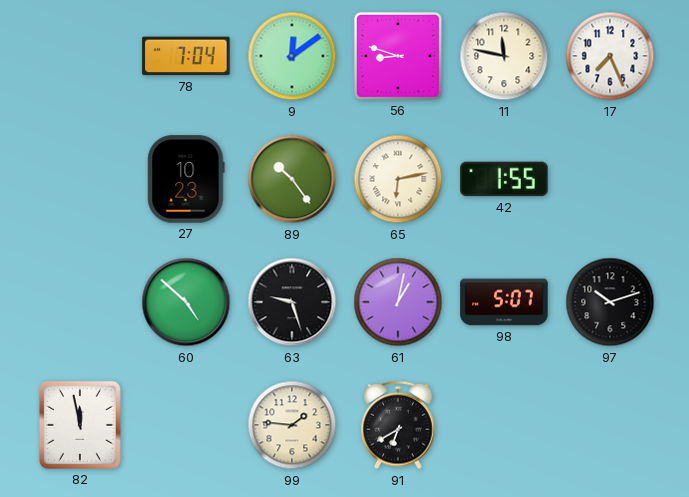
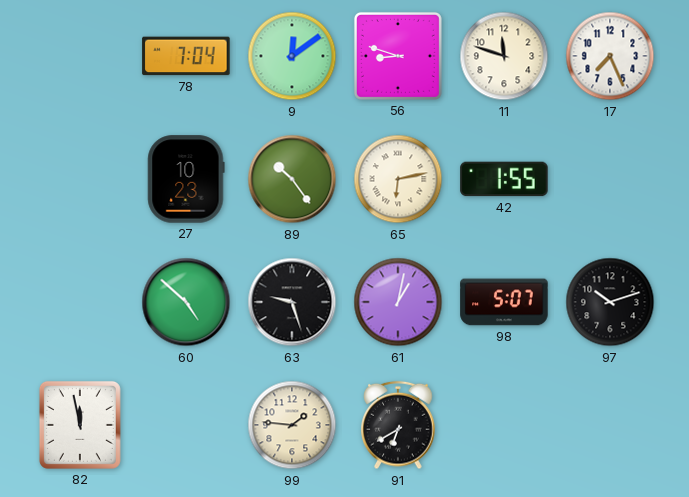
11: 11:47 -> 11:48 (504, 56)
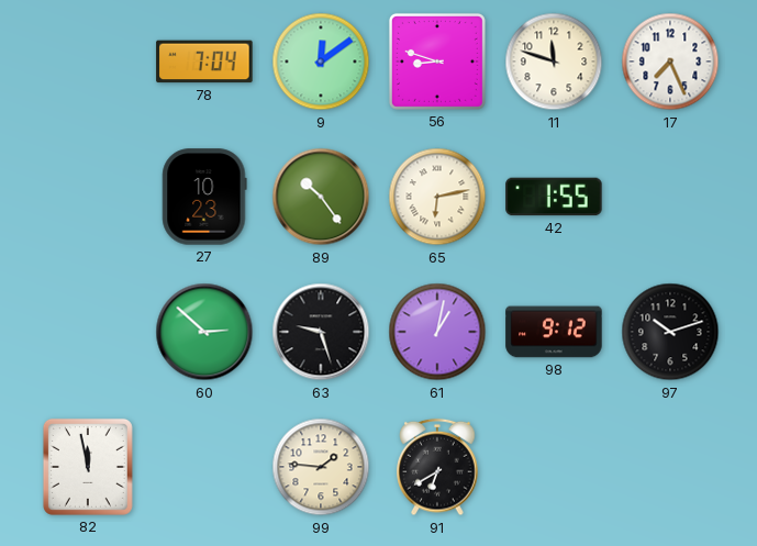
60: 4:52 -> 2:52 (204, 332)
98: 5:07 -> 9:12 (554, 332)
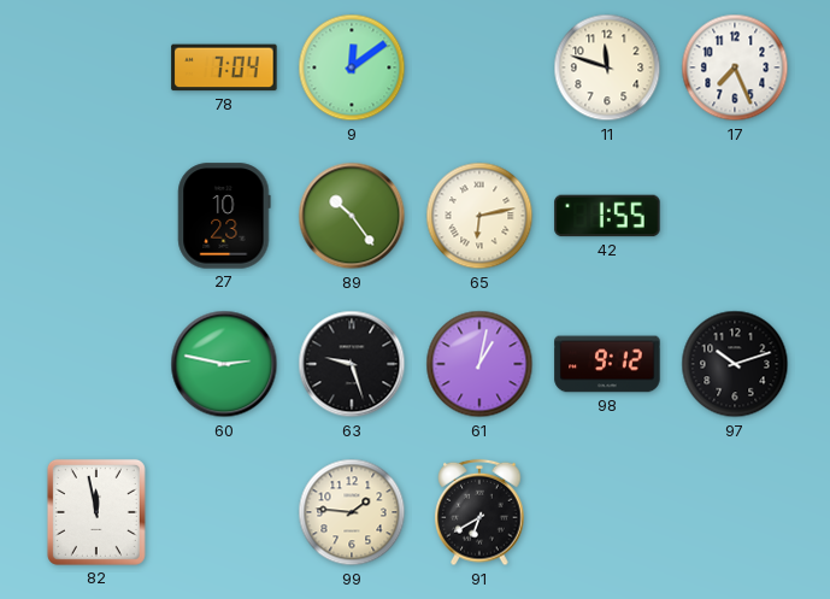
56: 8:48 -> none (437, 62)
60: 2:52 -> 2:47 (224, 364)
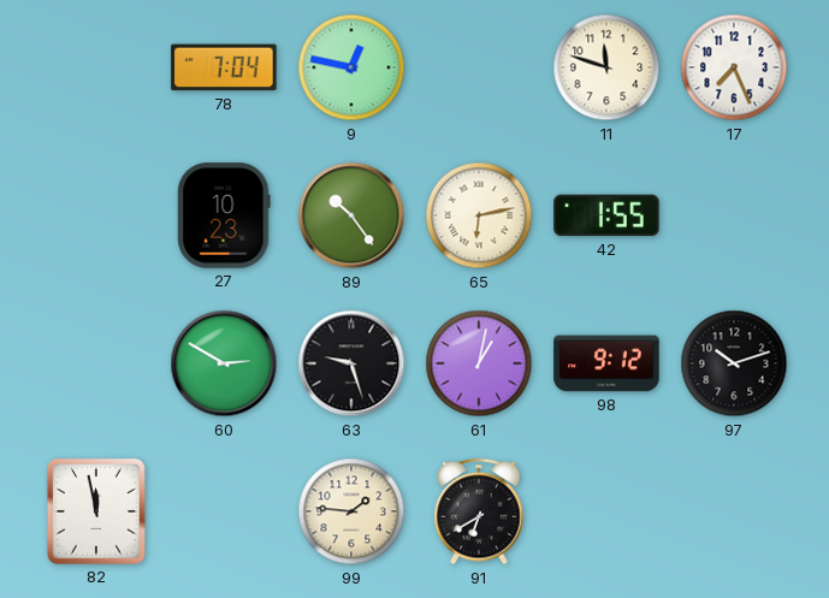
9: 12:09 -> 12:47 (351, 67)
60: 2:47 -> 2:50 (224, 363)
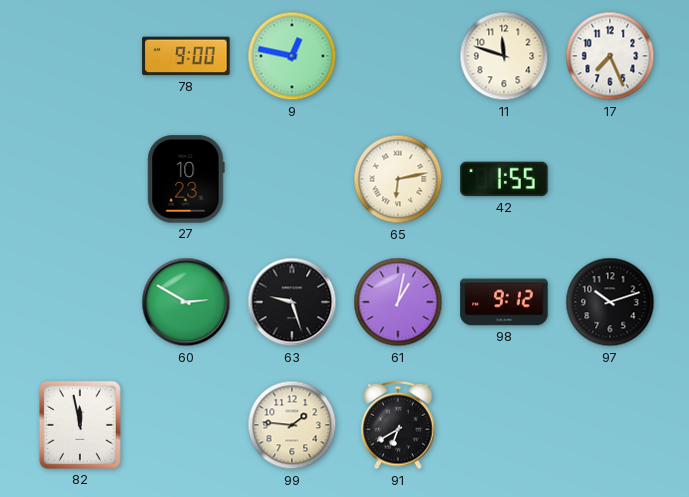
78: 7:04 -> 9:00 (186, 56)
89: 10:24 -> none (351, 215)
